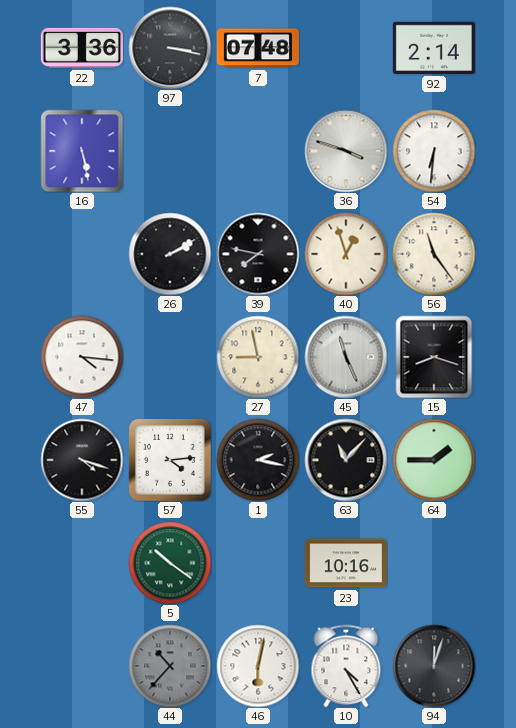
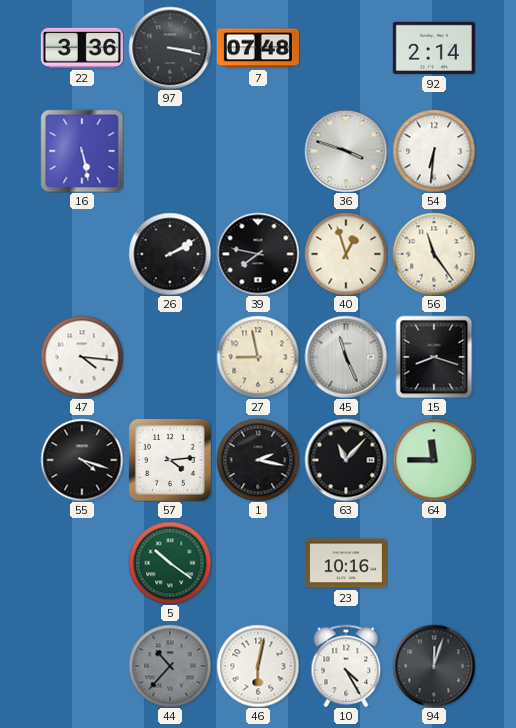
64: 1:45 -> 11:45 (434, 460)
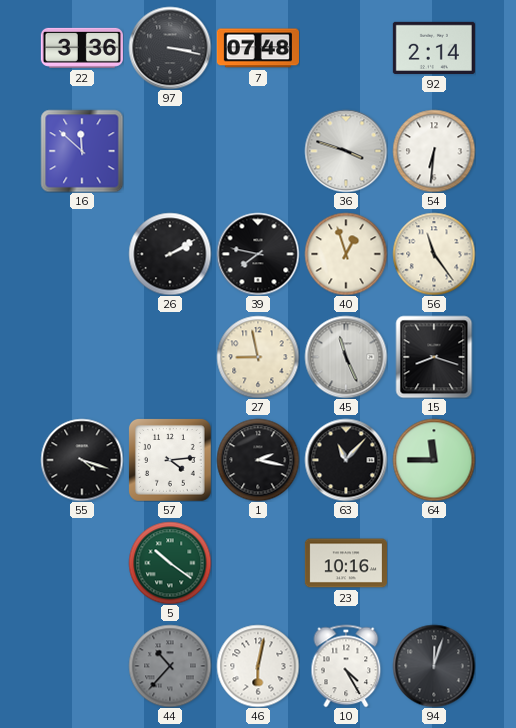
16: 5:28 -> 11:52 (82, 151)
47: 4:16 -> none (82, 357)
